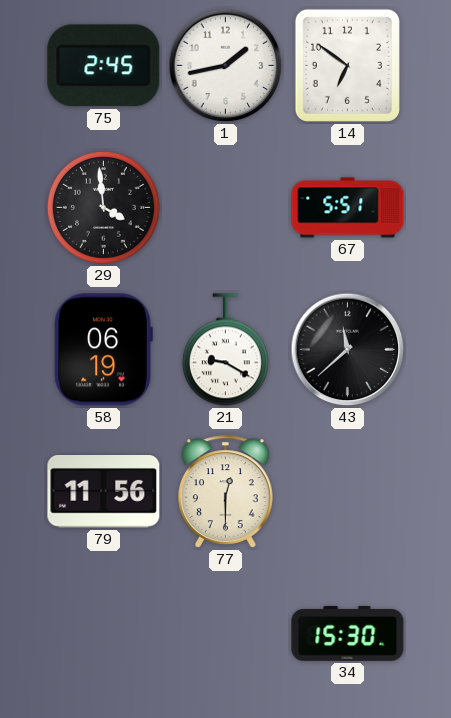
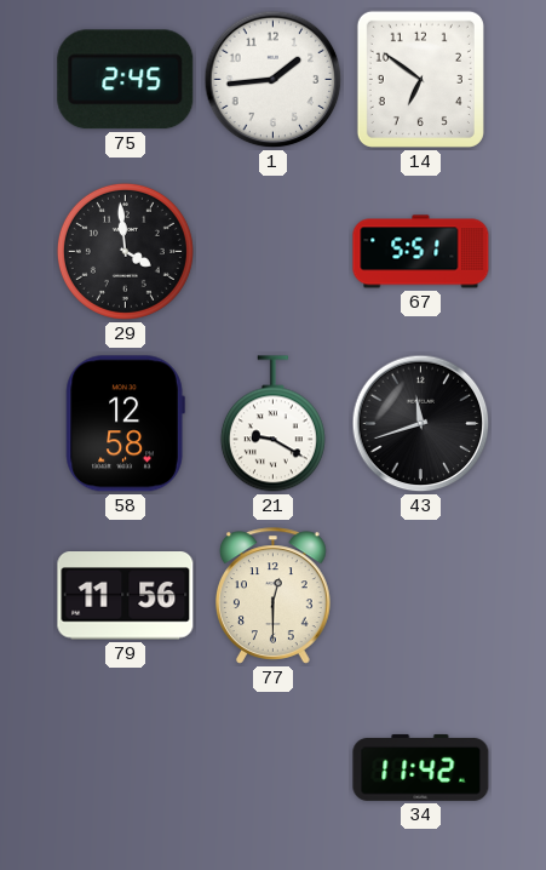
1: 1:43 -> 1:44 (274, 80)
58: 06:19 -> 12:58 (125, 424)
43: 11:38 -> 11:42 (421, 424)
34: 15:30 -> 11:42 (421, 767)
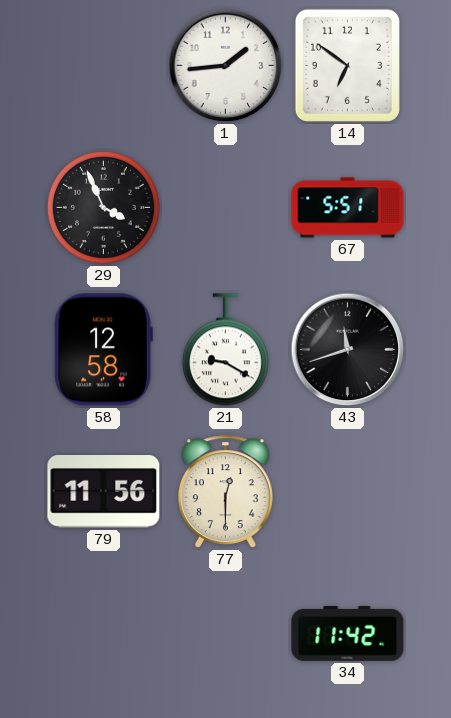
75: 2:45 -> none (126, 80)
29: 3:59 -> 3:56 (103, 207)
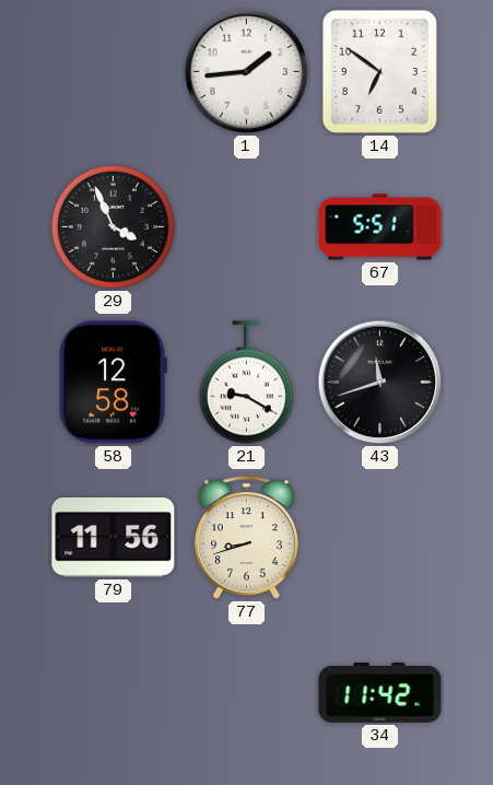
77: 12:30 -> 8:42 (247, 538)
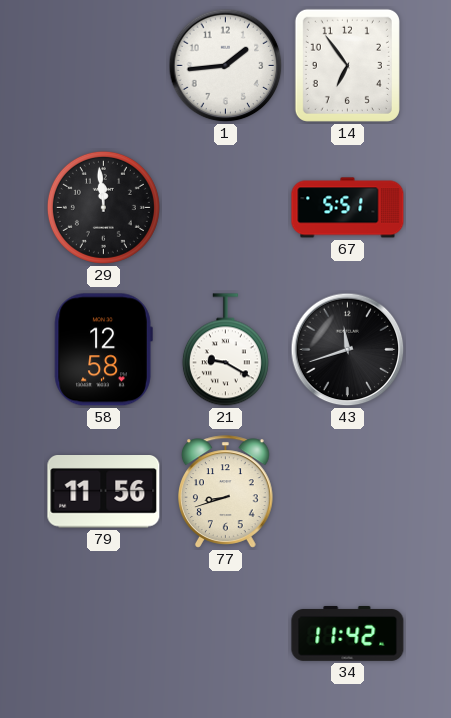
14: 6:51 -> 6:54 (347, 65)
29: 3:56 -> 11:59 (103, 207)
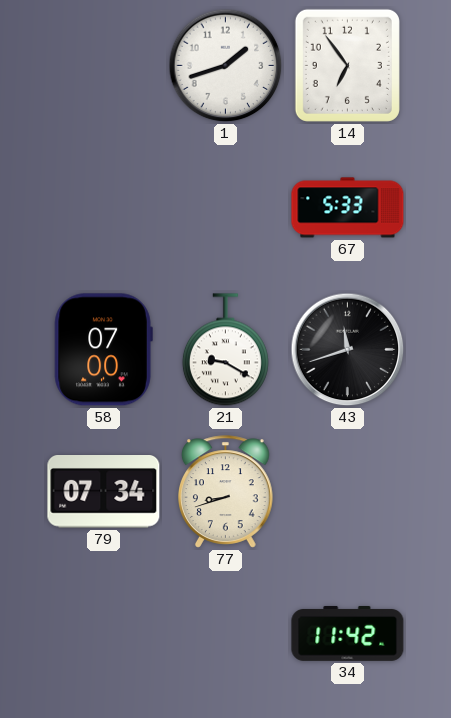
1: 1:44 -> 1:42 (226, 66)
29: 11:59 -> none (103, 207)
67: 5:51 -> 5:33 (348, 208)
58: 12:58 -> 07:00 (103, 350)
79: 11:56 -> 07:34 (104, 492)
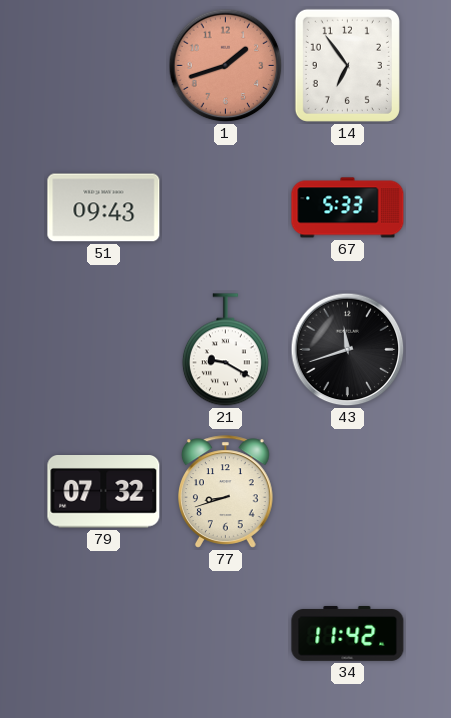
1 dial: white -> salmon (226, 66)
51: none -> 09:43 (104, 208)
58: 07:00 -> none (103, 350)
79: 07:34 -> 07:32 (104, 492)
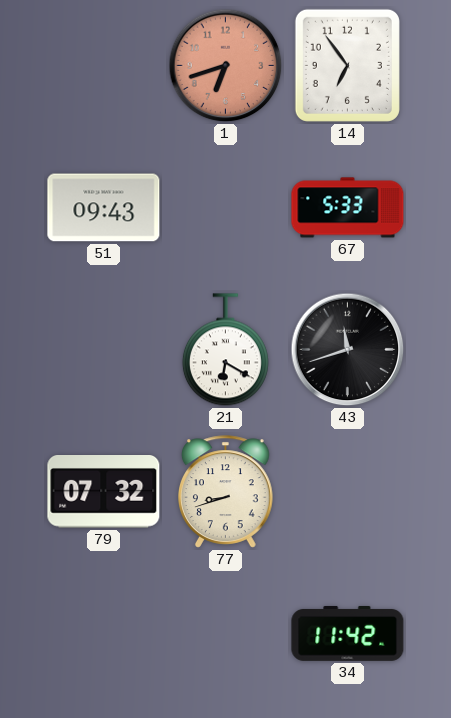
1: 1:42 -> 6:42 (226, 66)
21: 9:20 -> 6:20 (225, 350)
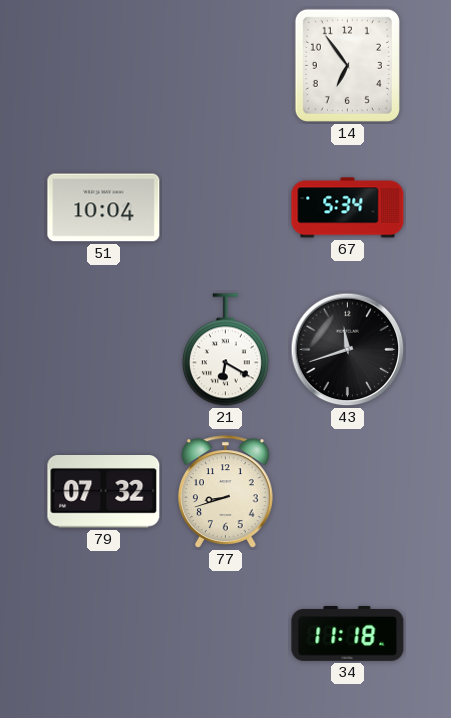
1: 6:42 -> none (226, 66)
51: 09:43 -> 10:04 (104, 208)
67: 5:33 -> 5:34 (348, 208)
34: 11:42 -> 11:18 (348, 633)
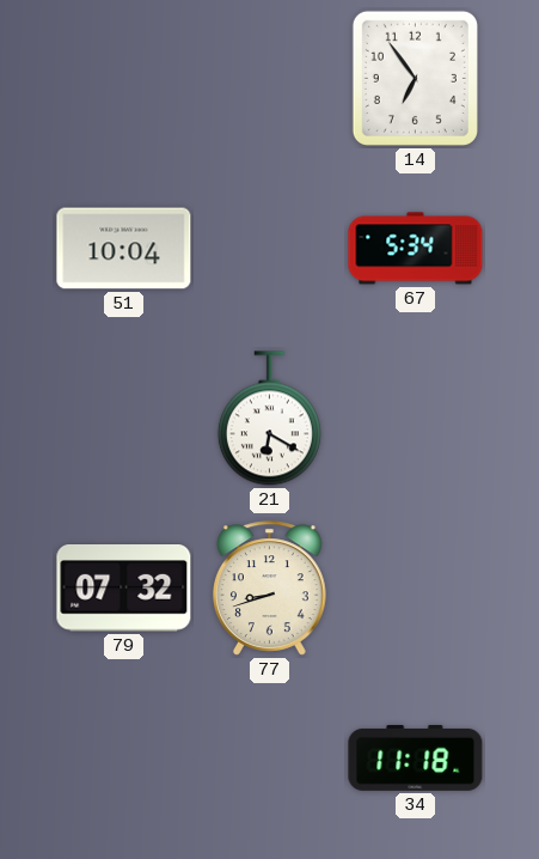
43: 11:42 -> none (348, 350)
